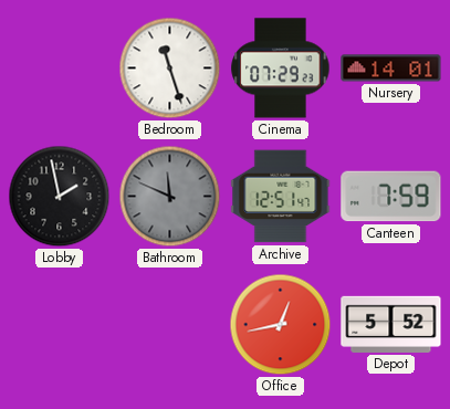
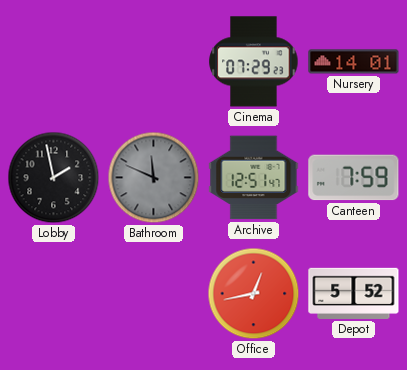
Bedroom: 11:27 -> none (170, 69)
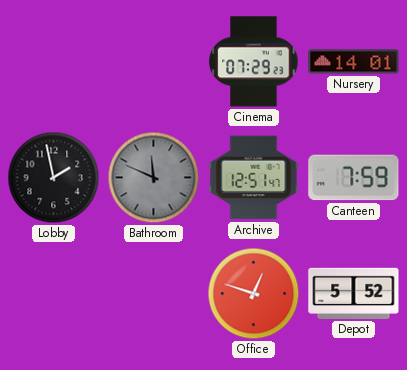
Office: 12:43 -> 12:48 (254, 294)
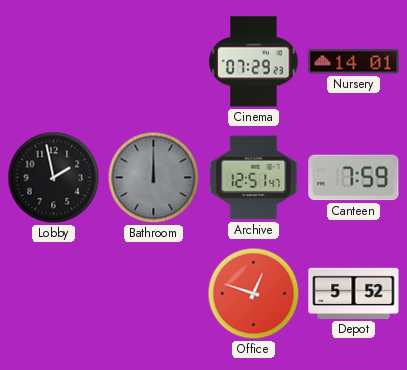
Bathroom: 11:49 -> 12:00 (154, 178)
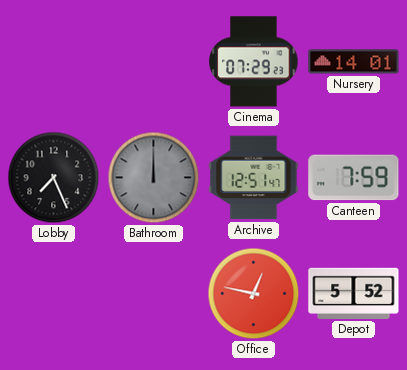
Lobby: 1:58 -> 7:26 (54, 178)
Office: 12:48 -> 12:47 (254, 294)
